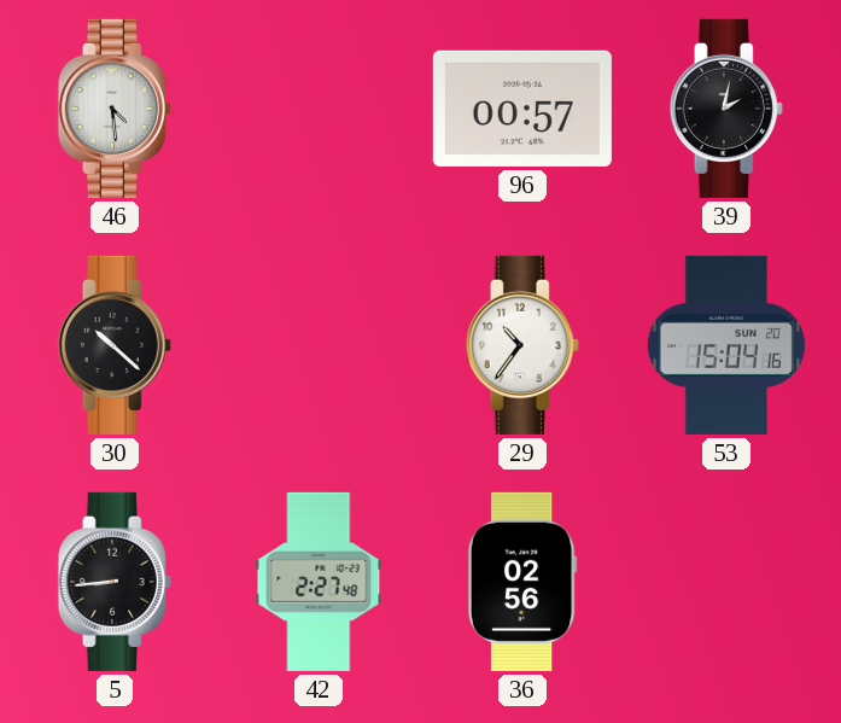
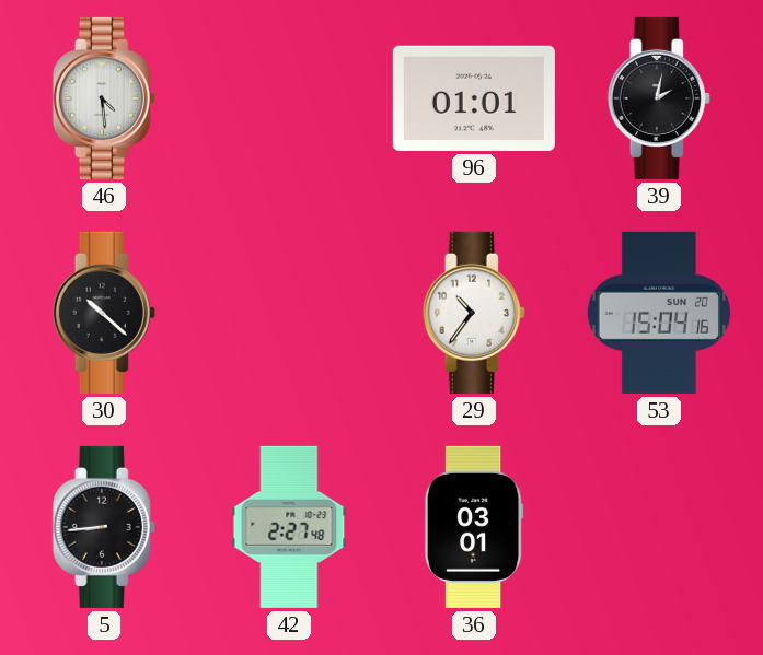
96: 00:57 -> 01:01 (474, 98)
36: 02:56 -> 03:01 (474, 527)
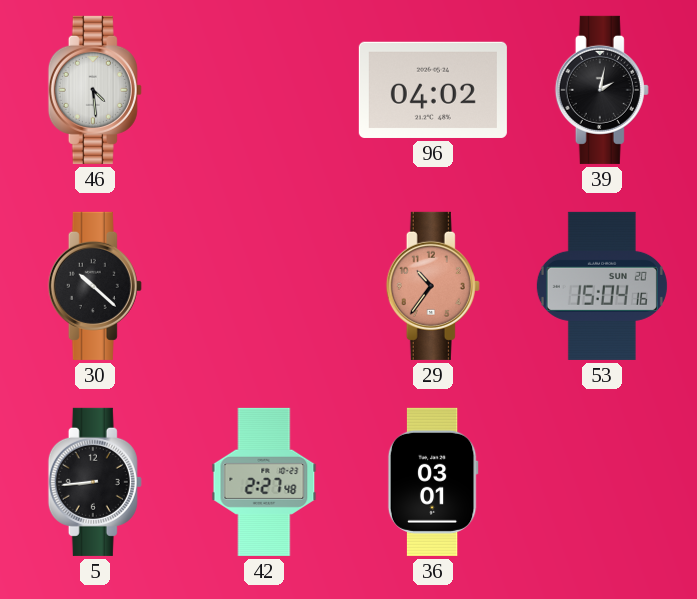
96: 01:01 -> 04:02 (433, 90)
29 dial: white -> salmon (433, 286)
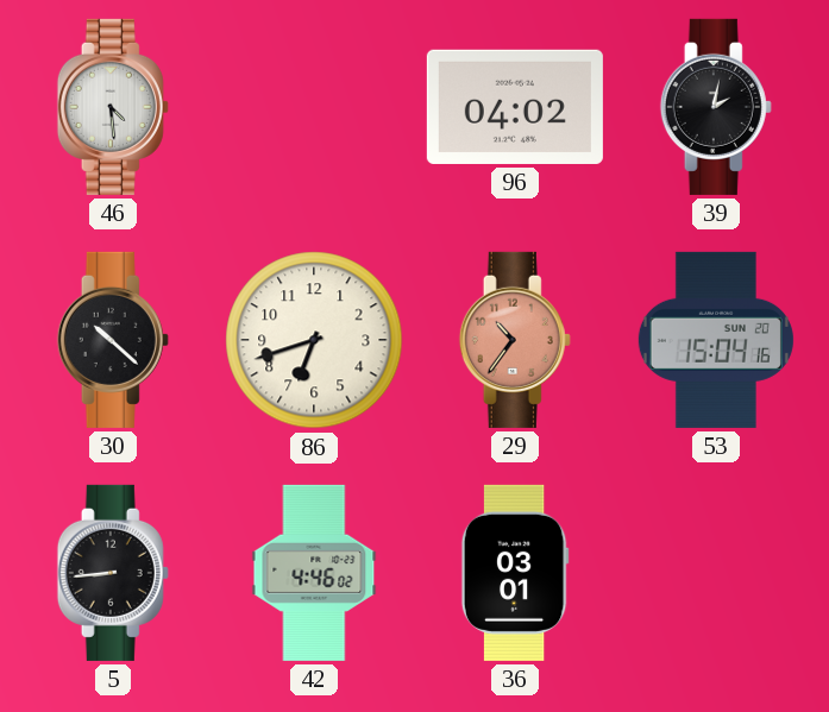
86: none -> 6:42 (314, 340)
42: 2:27 -> 4:46 (314, 573)
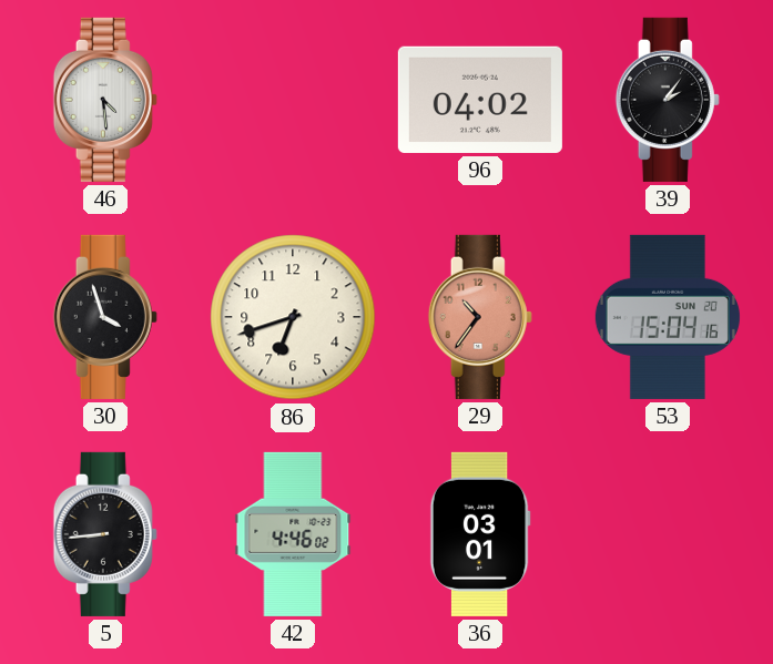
39: 2:02 -> 2:06 (668, 100)
30: 10:22 -> 3:57 (105, 317)
